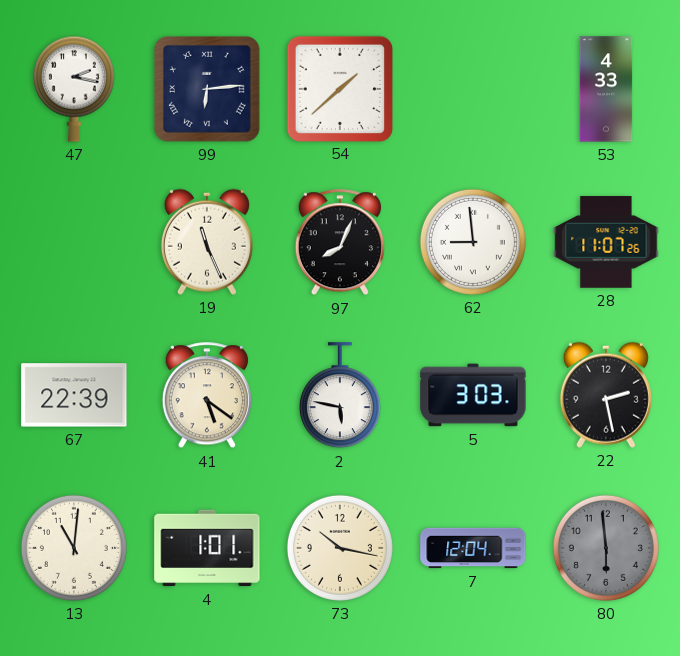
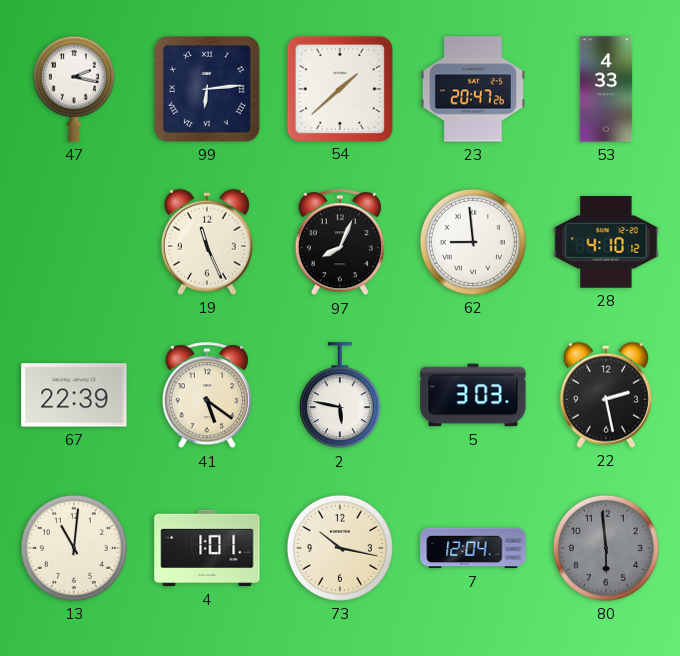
23: none -> 20:47 (473, 89)
28: 11:07 -> 4:10 (606, 242)
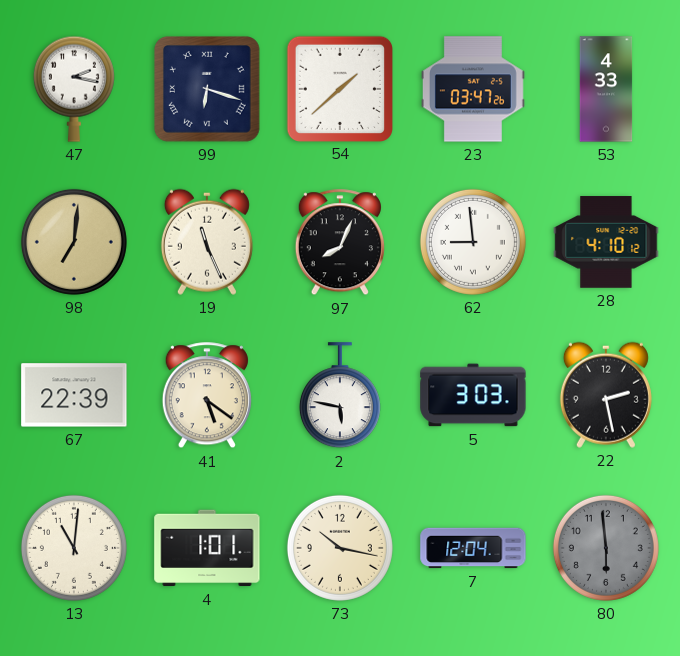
99: 6:14 -> 6:18 (208, 90)
23: 20:47 -> 03:47 (473, 89)
98: none -> 7:01 (74, 242)
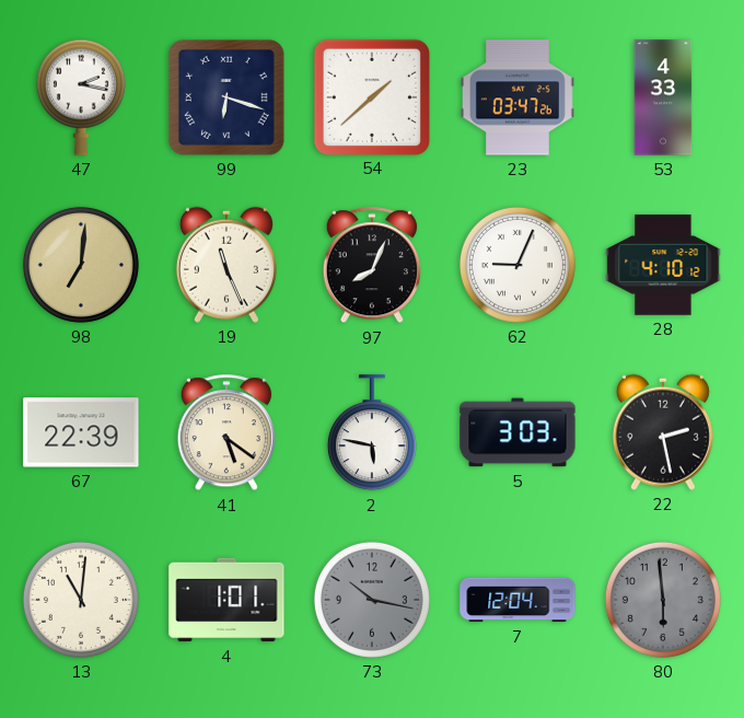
62: 8:59 -> 9:04 (518, 265)
73 dial: cream -> grey (372, 600)
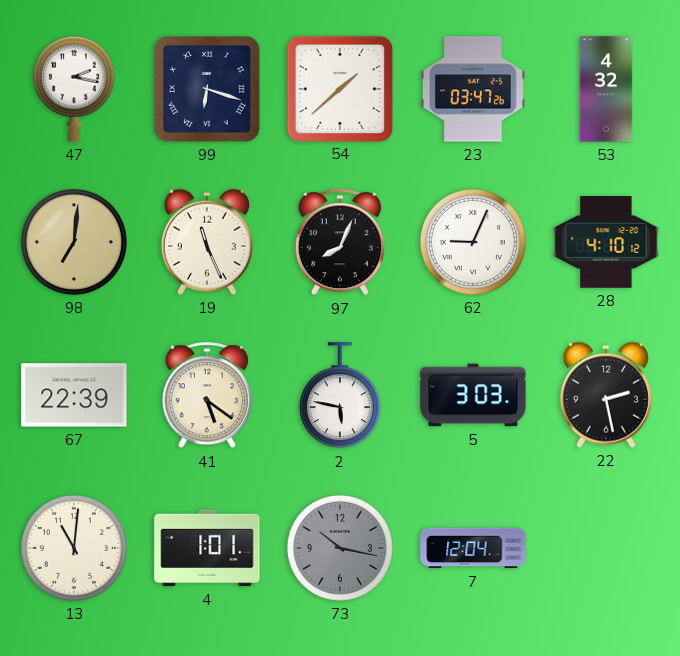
53: 4:33 -> 4:32 (606, 89)
80: 5:59 -> none (663, 600)
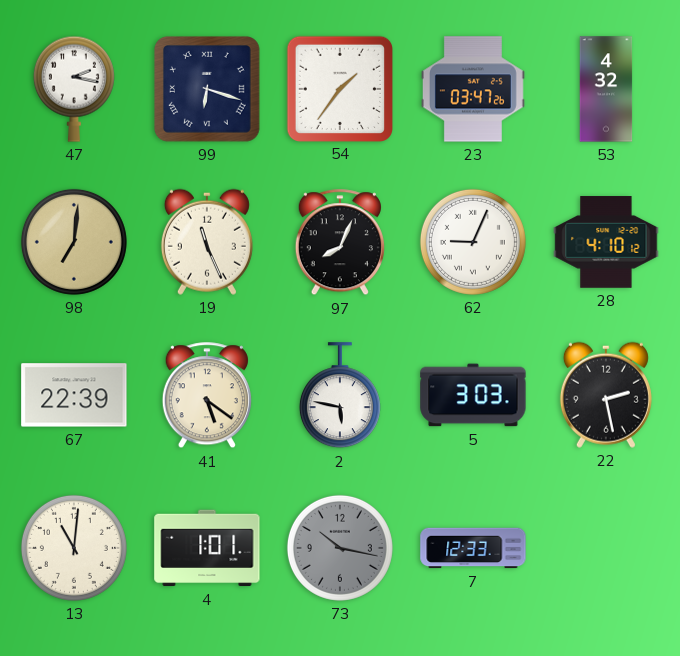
54: 1:38 -> 1:36 (339, 88)
7: 12:04 -> 12:33 (473, 548)
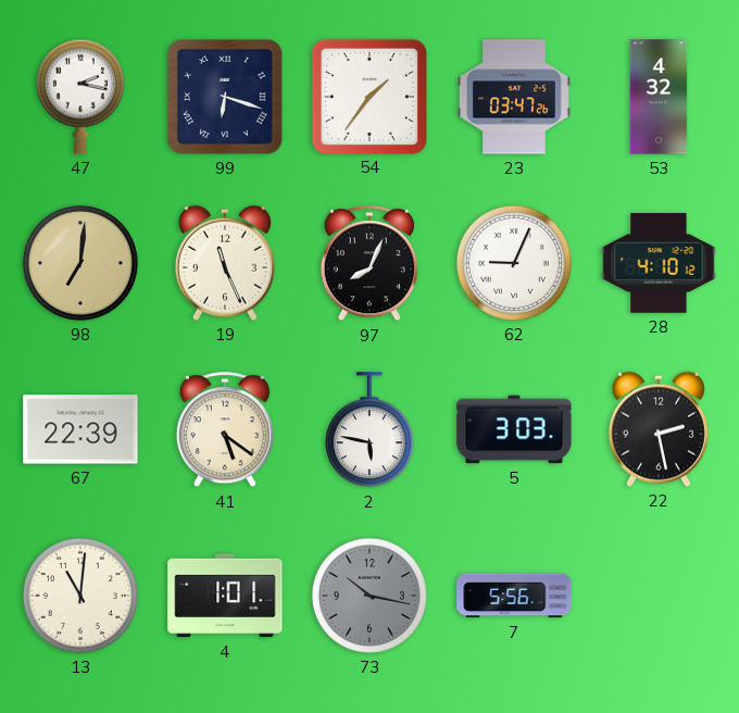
7: 12:33 -> 5:56 (514, 596)
